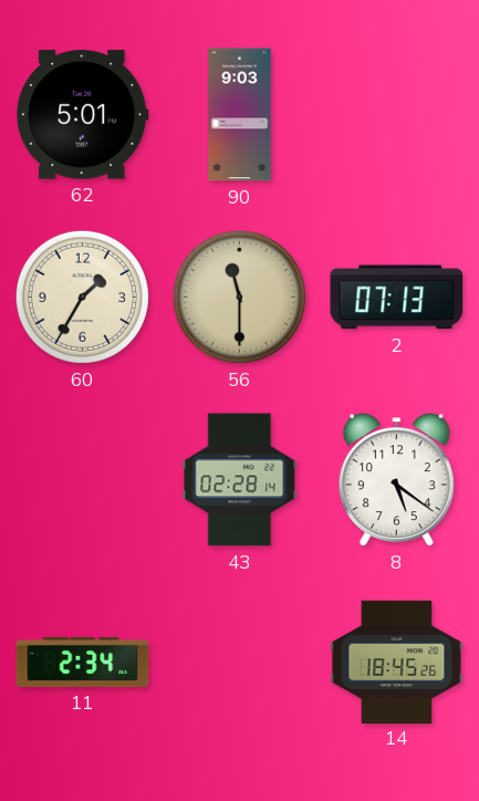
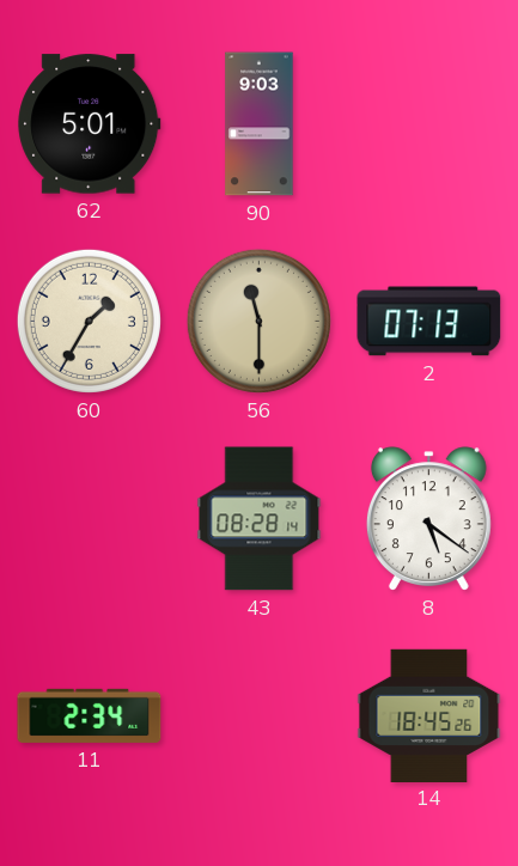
43: 02:28 -> 08:28 (260, 519)
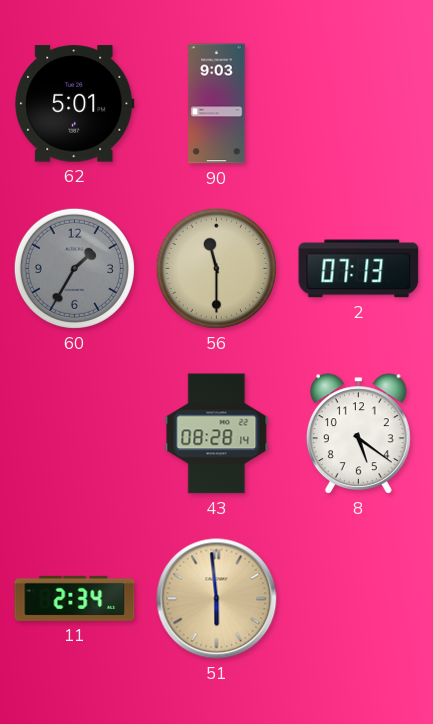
60 dial: cream -> grey (74, 268)
51: none -> 5:59 (217, 599)
14: 18:45 -> none (429, 715)
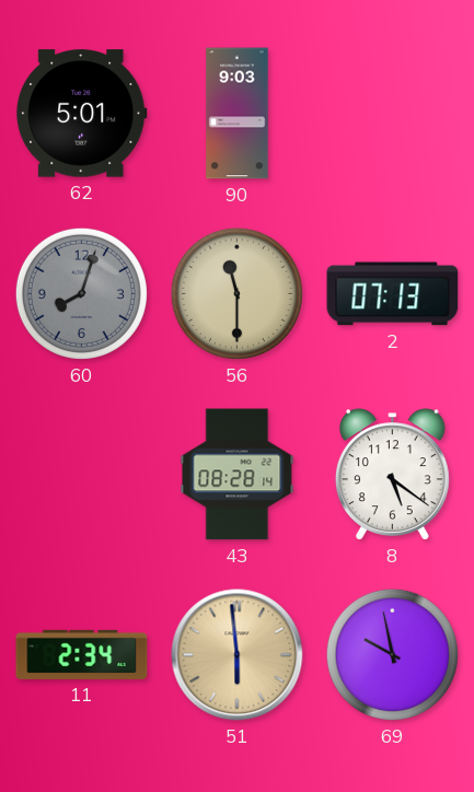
60: 1:35 -> 8:03 (81, 293)
69: none -> 9:58 (392, 654)
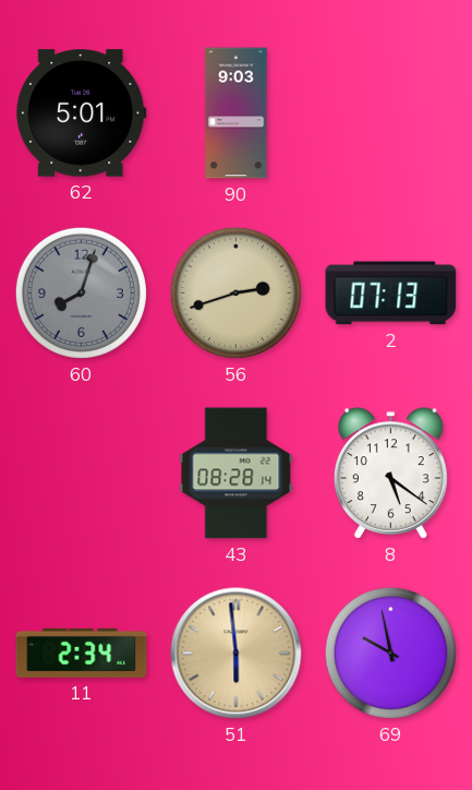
56: 11:30 -> 2:42 (235, 292)
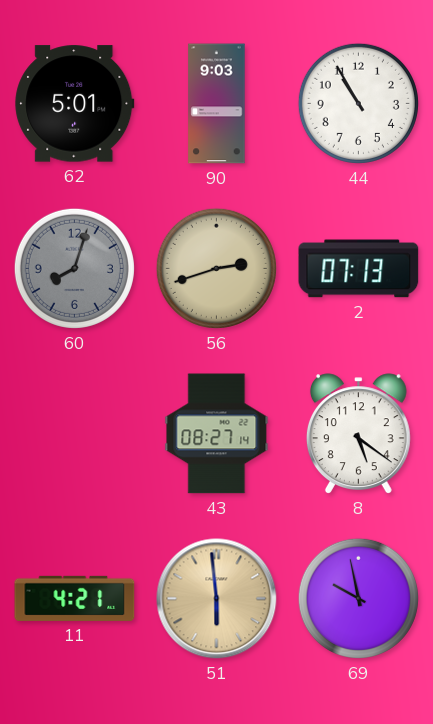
44: none -> 10:55 (358, 103)
43: 08:28 -> 08:27 (217, 434)
11: 2:34 -> 4:21 (75, 598)
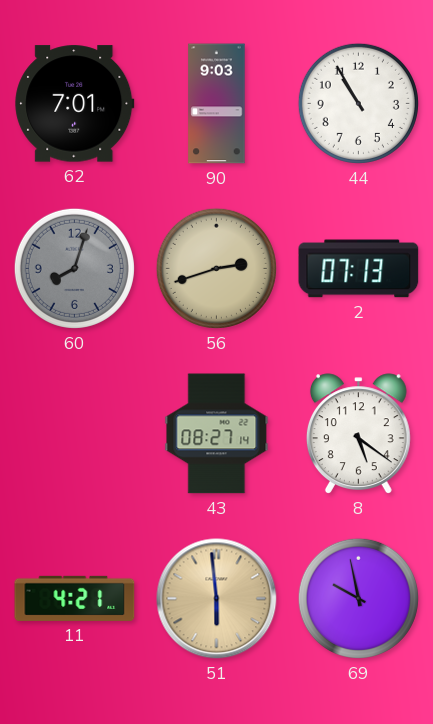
62: 5:01 -> 7:01 (75, 104)
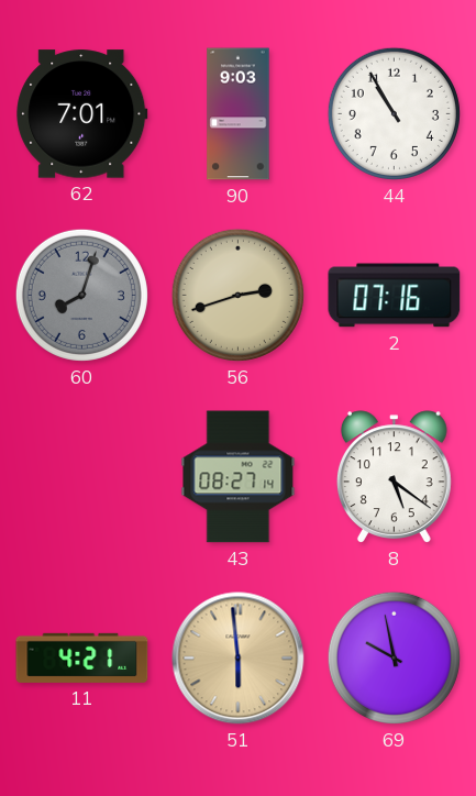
2: 07:13 -> 07:16 (395, 296)
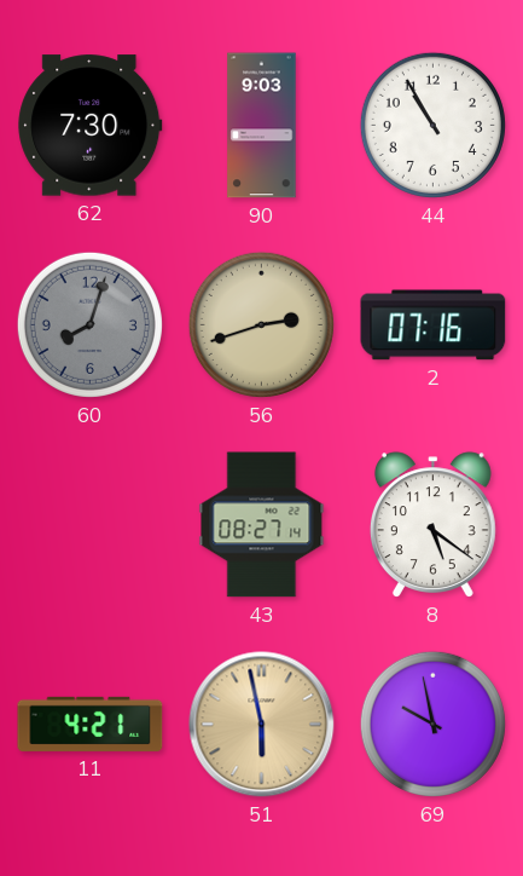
62: 7:01 -> 7:30 (91, 126)
51: 5:59 -> 5:58 (262, 725)
